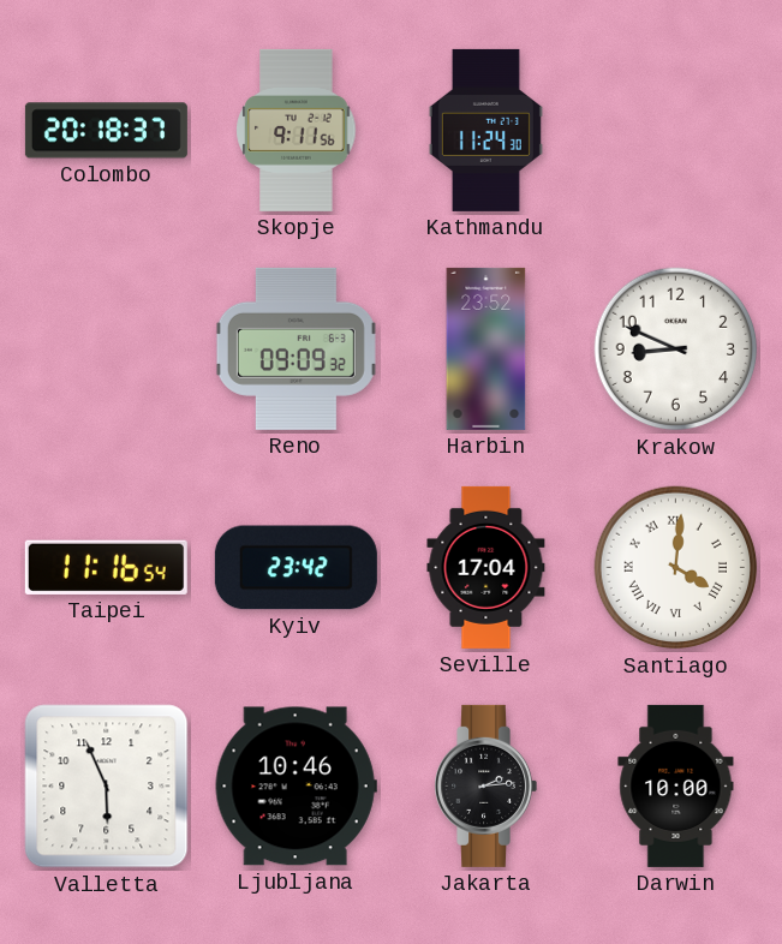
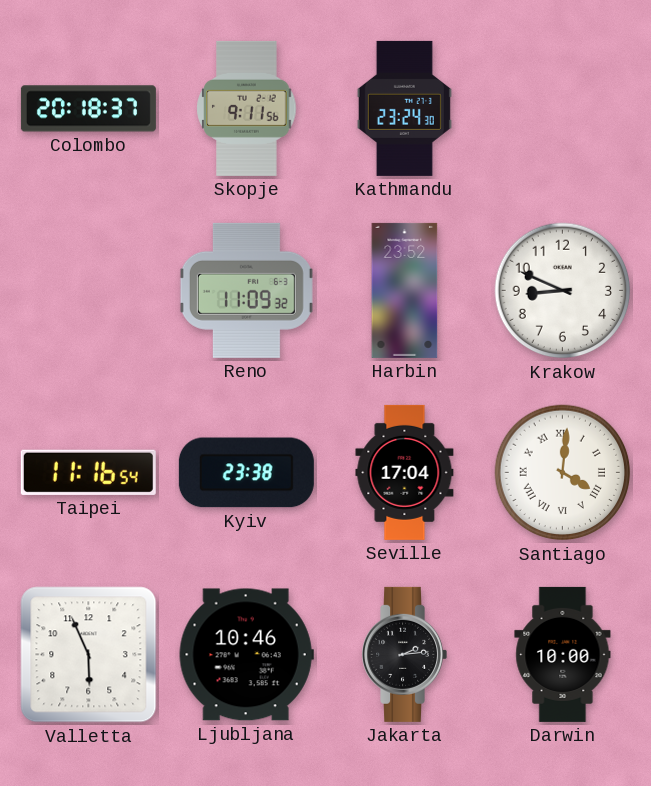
Kathmandu: 11:24 -> 23:24 (404, 108)
Reno: 09:09 -> 11:09 (246, 290)
Kyiv: 23:42 -> 23:38 (246, 473)
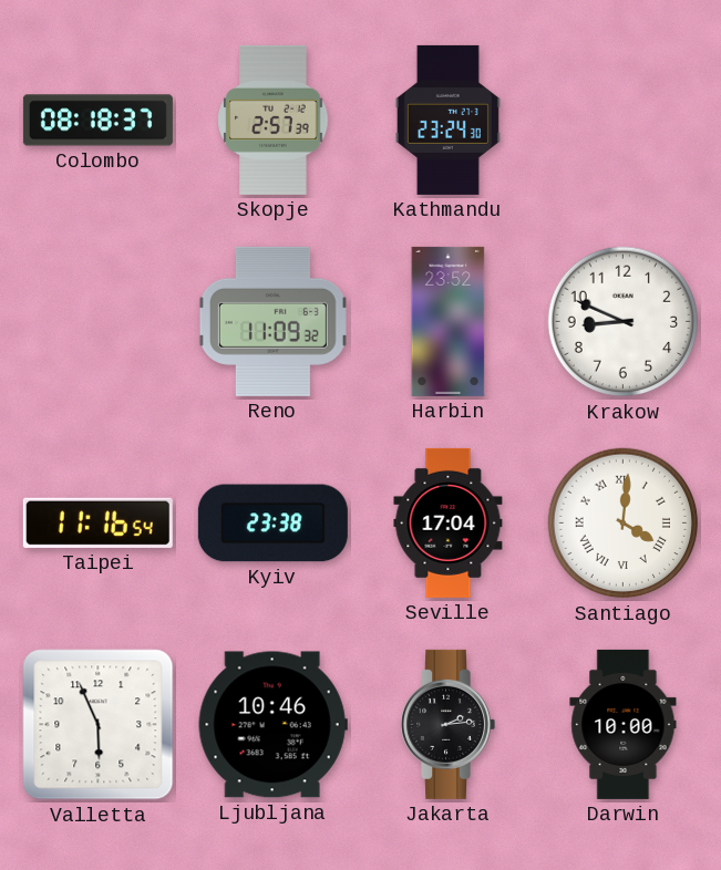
Colombo: 20:18 -> 08:18 (97, 121)
Skopje: 9:11 -> 2:57 (274, 120)
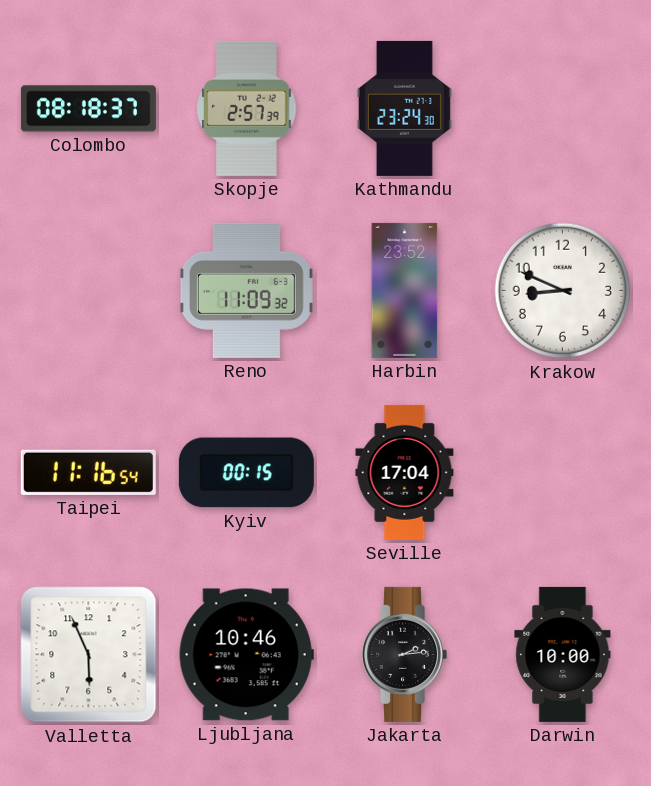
Kyiv: 23:38 -> 00:15 (246, 473)
Santiago: 4:01 -> none (624, 524)
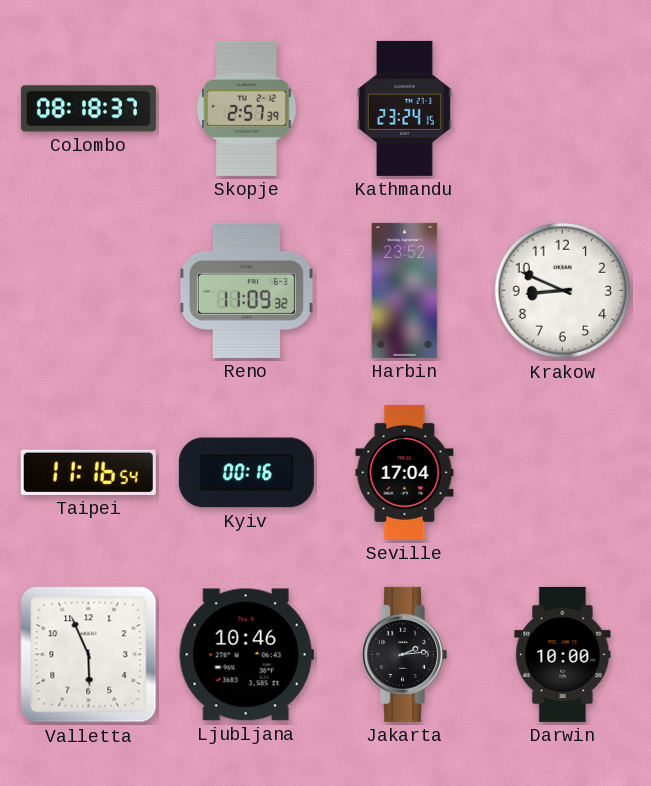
Kathmandu: 23:24:30 -> 23:24:15 (404, 108)
Kyiv: 00:15 -> 00:16 (246, 473)
